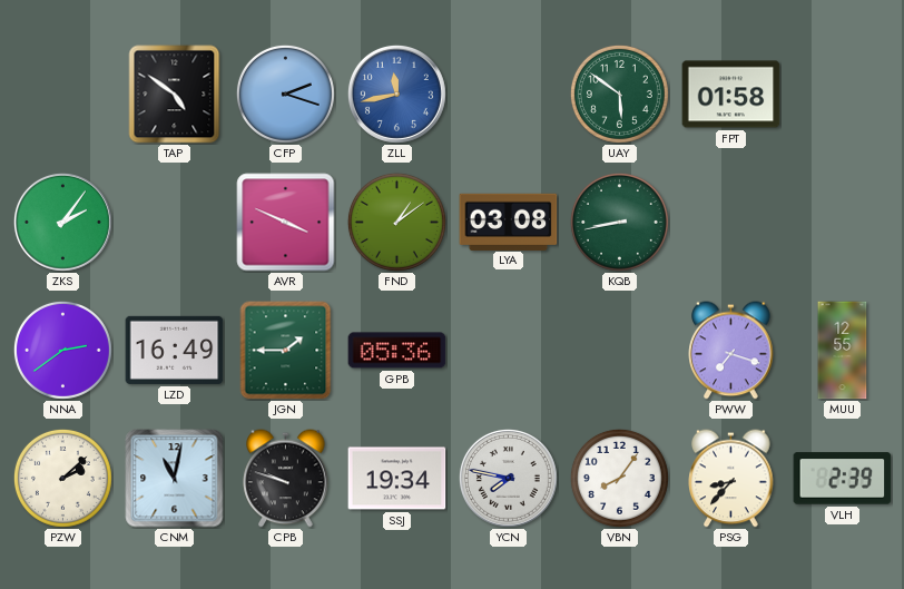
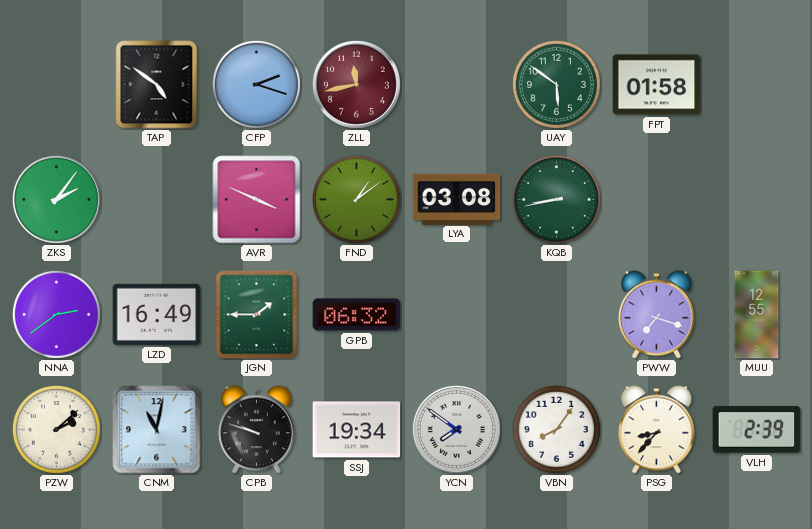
ZLL dial: blue -> burgundy (356, 84)
GPB: 05:36 -> 06:32 (357, 315)
YCN: 7:47 -> 7:51 (456, 429)
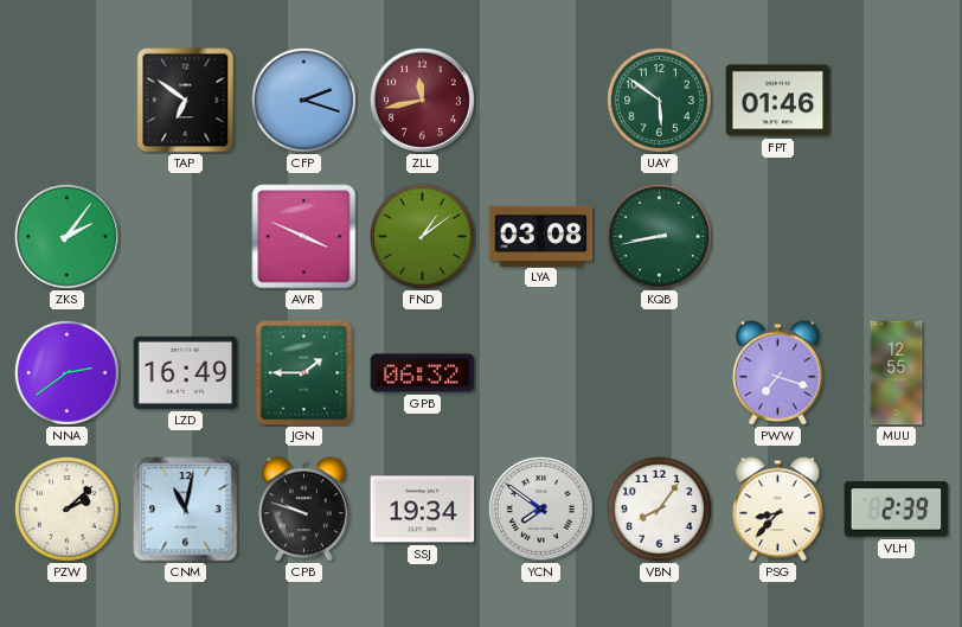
TAP: 4:51 -> 6:51 (186, 101)
FPT: 01:58 -> 01:46 (778, 101)
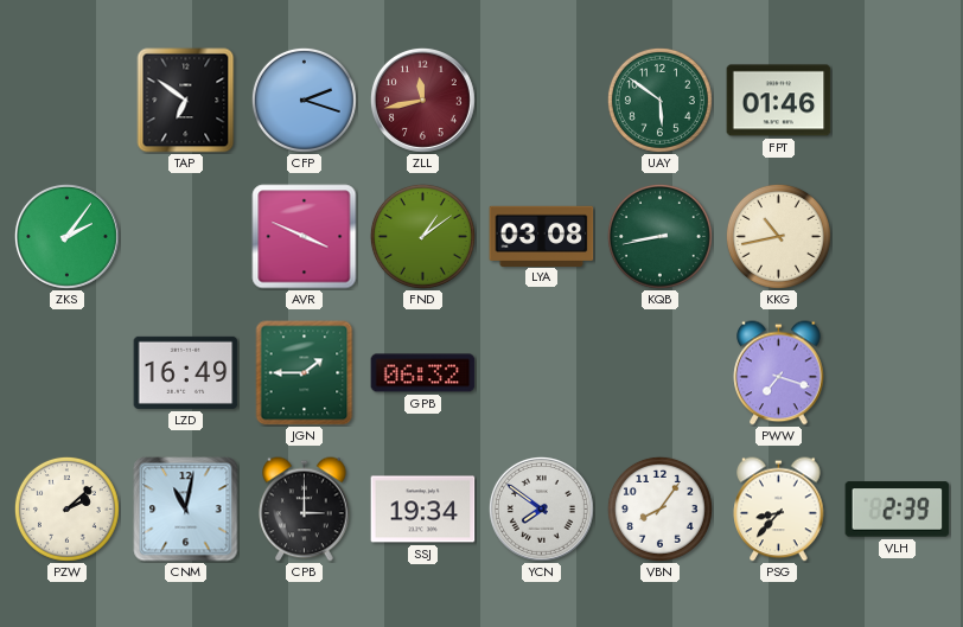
KKG: none -> 10:43 (778, 236)
NNA: 2:39 -> none (66, 372)
MUU: 12:55 -> none (897, 373)
CPB: 9:48 -> 3:00 (305, 510)
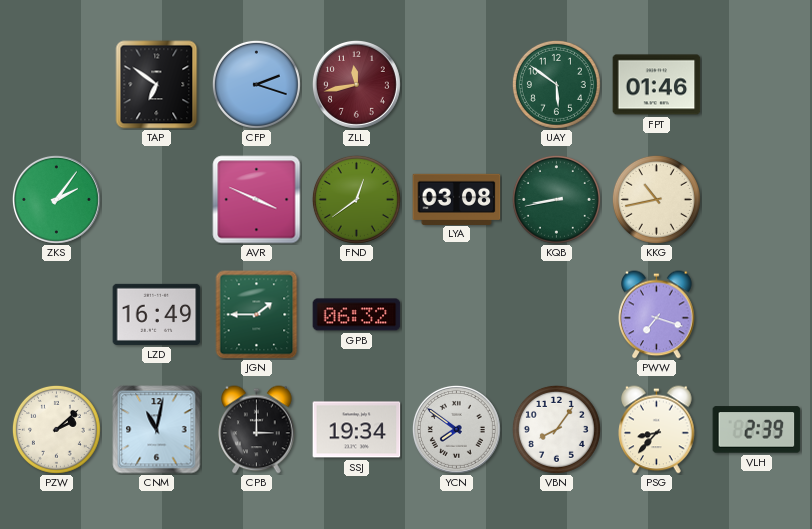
FND: 1:09 -> 12:39 (356, 199)
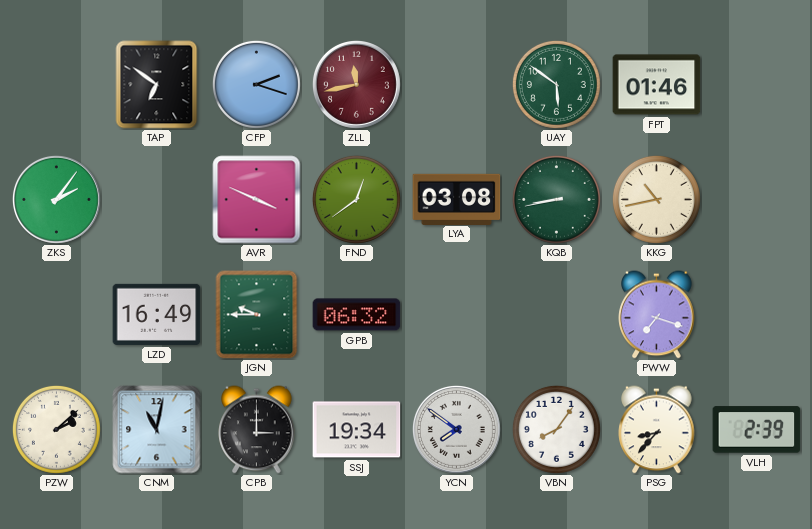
JGN: 1:45 -> 9:45 (257, 315)
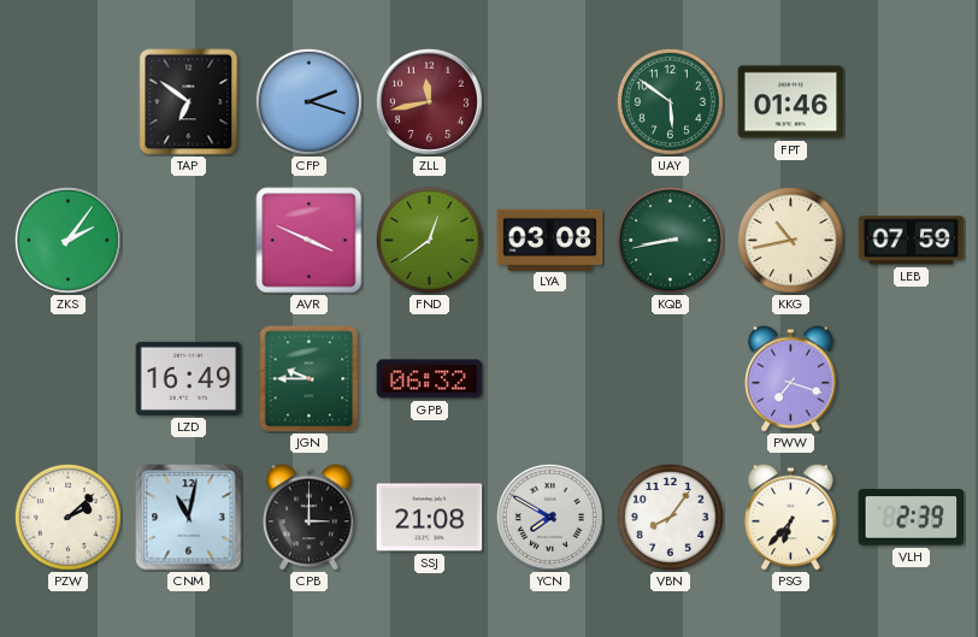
LEB: none -> 07:59 (912, 241)
SSJ: 19:34 -> 21:08 (430, 518)
YCN: 7:51 -> 7:50 (549, 517)
PSG: 8:37 -> 6:37 (791, 518)
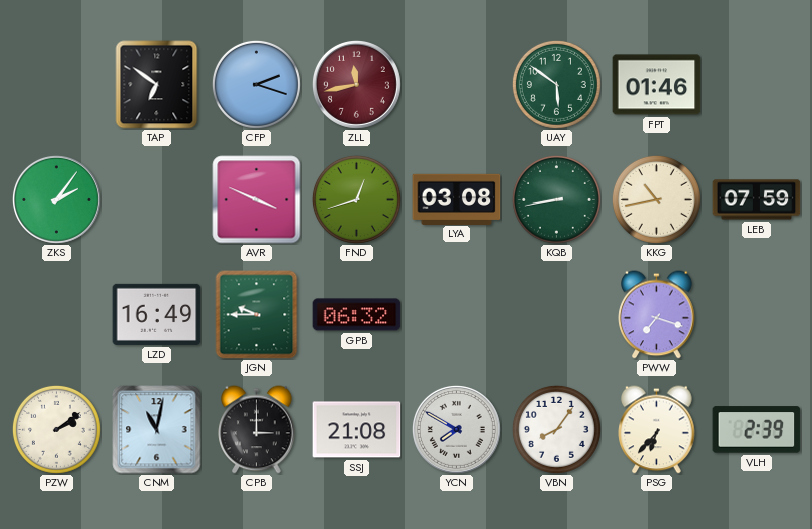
FND: 12:39 -> 12:42 (356, 199)
PZW: 2:08 -> 2:09 (56, 429)
